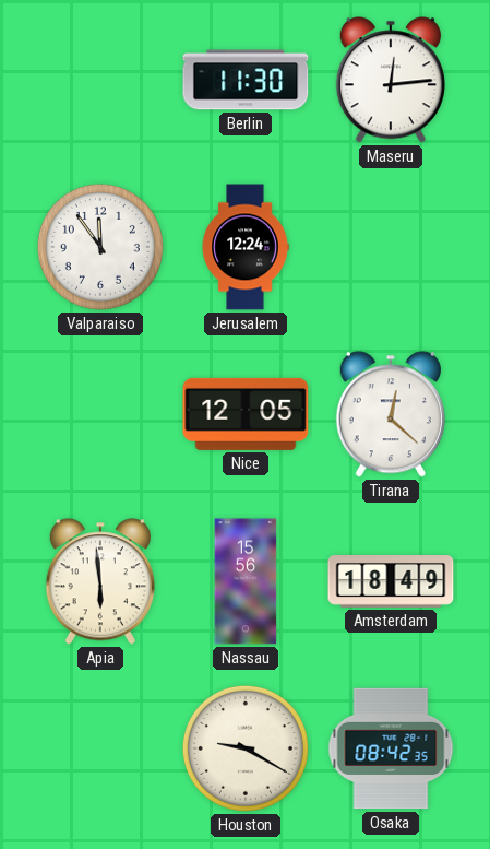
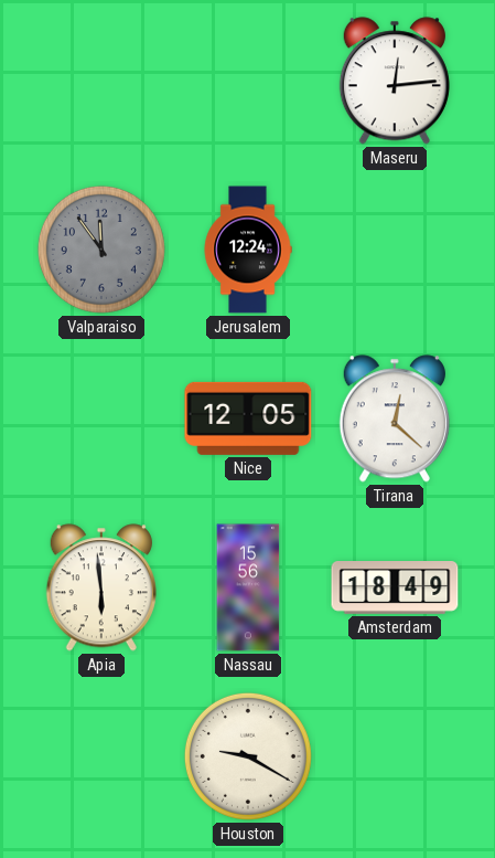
Berlin: 11:30 -> none (246, 80)
Valparaiso dial: white -> grey (101, 250)
Osaka: 08:42 -> none (391, 748)
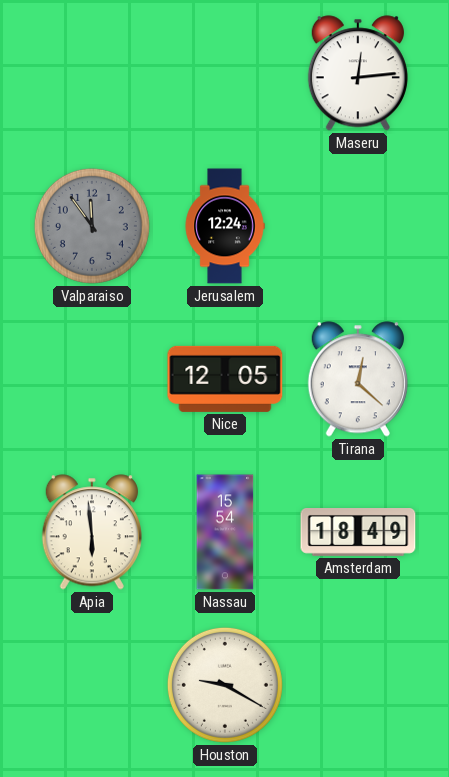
Nassau: 15:56 -> 15:54 (225, 532)
